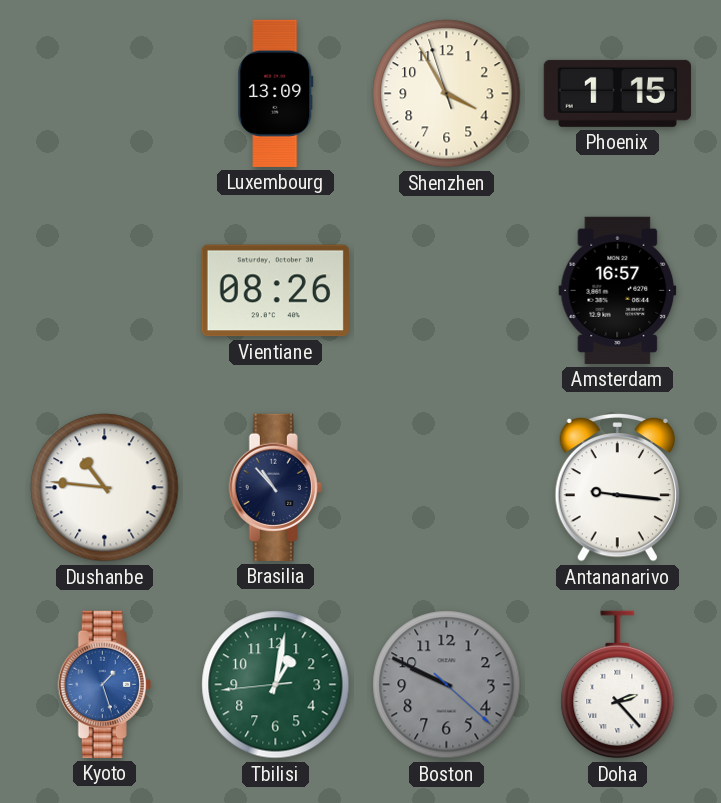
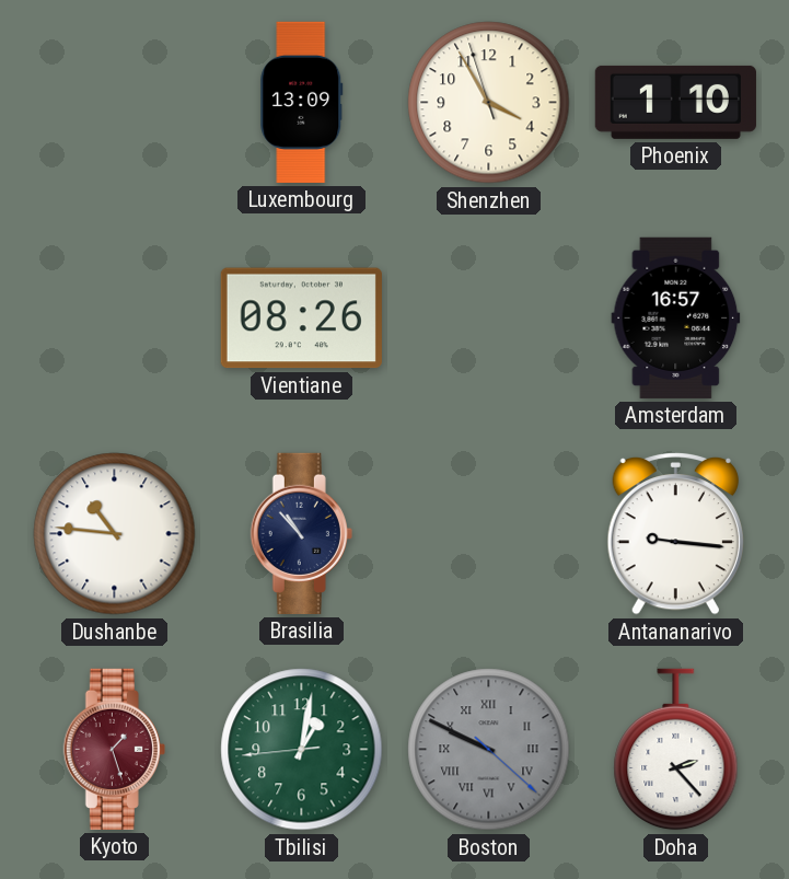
Phoenix: 1:15 -> 1:10 (675, 102)
Kyoto dial: blue -> burgundy (114, 749)
Boston numerals: Arabic -> Roman (489, 750)
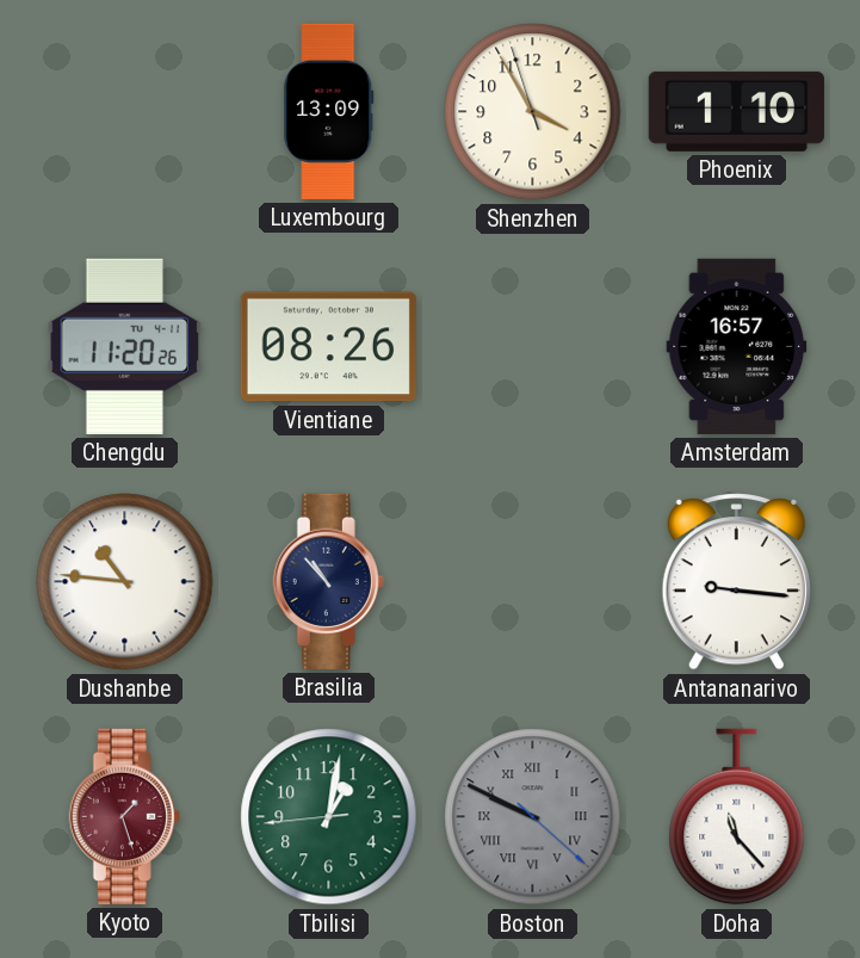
Chengdu: none -> 11:20 (125, 346)
Doha: 2:23 -> 11:23 (737, 817)
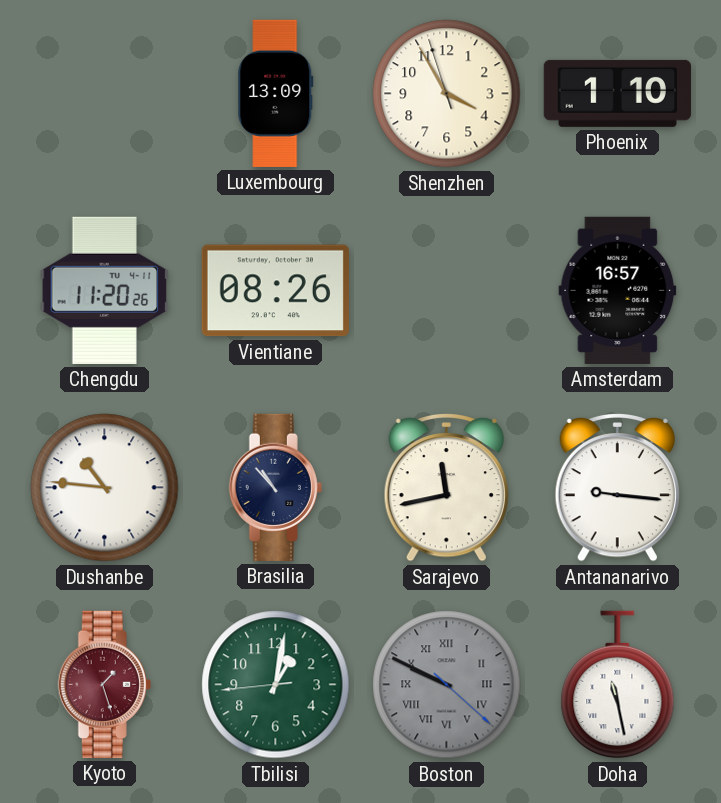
Sarajevo: none -> 11:43 (446, 487)
Doha: 11:23 -> 11:28 (618, 685)
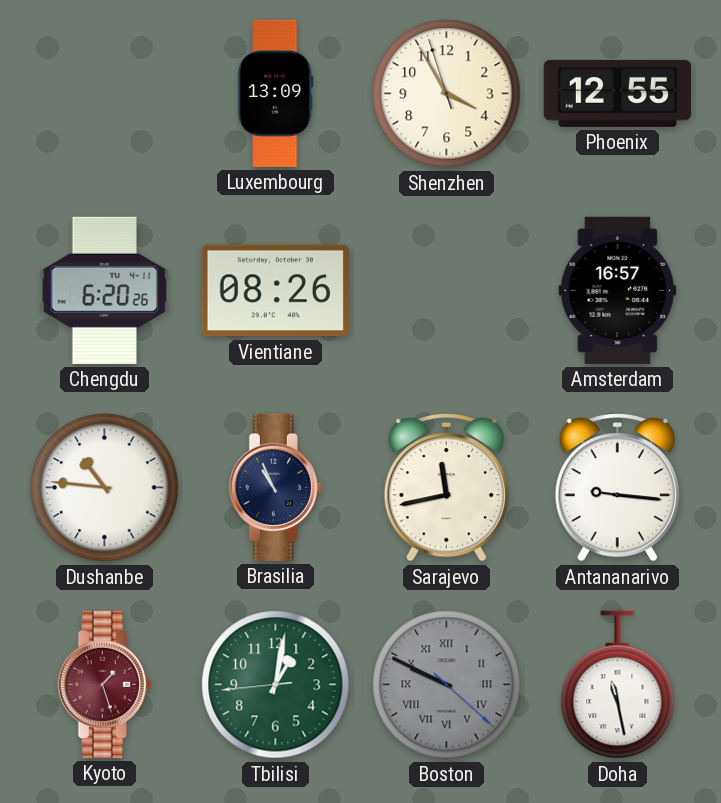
Phoenix: 1:10 -> 12:55 (617, 93)
Chengdu: 11:20 -> 6:20 (105, 290)
Brasilia: 10:53 -> 10:56 (275, 487)
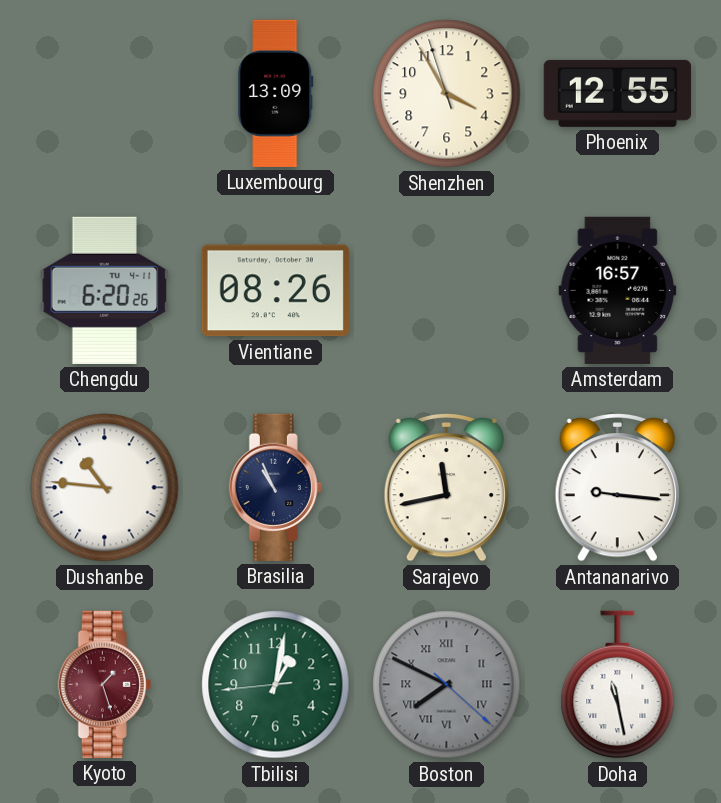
Boston: 9:49 -> 7:49 (447, 685)
